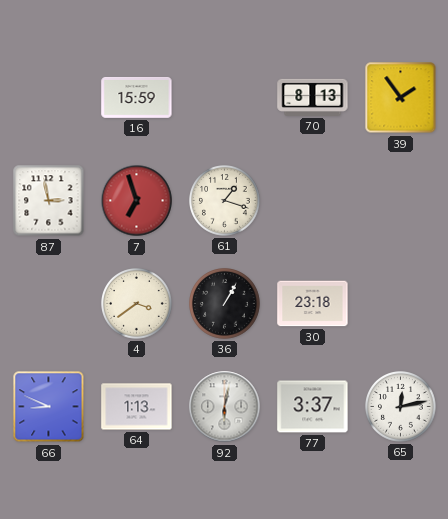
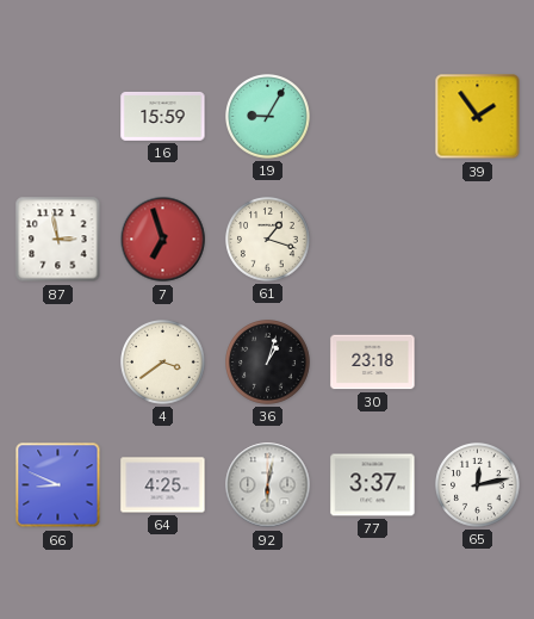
19: none -> 9:05 (268, 117)
70: 8:13 -> none (313, 97)
36: 1:05 -> 1:03 (268, 363)
64: 1:13 -> 4:25 (163, 485)
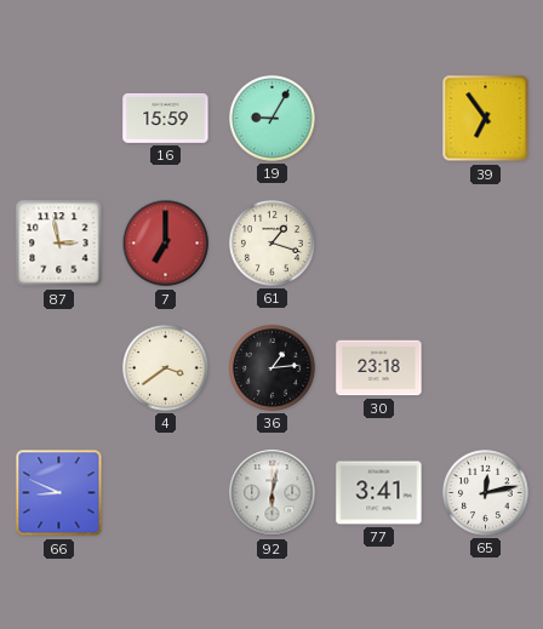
39: 1:54 -> 6:54 (486, 119)
7: 6:57 -> 7:00 (166, 244)
36: 1:03 -> 1:14 (273, 368)
64: 4:25 -> none (163, 485)
77: 3:37 -> 3:41 (379, 493)
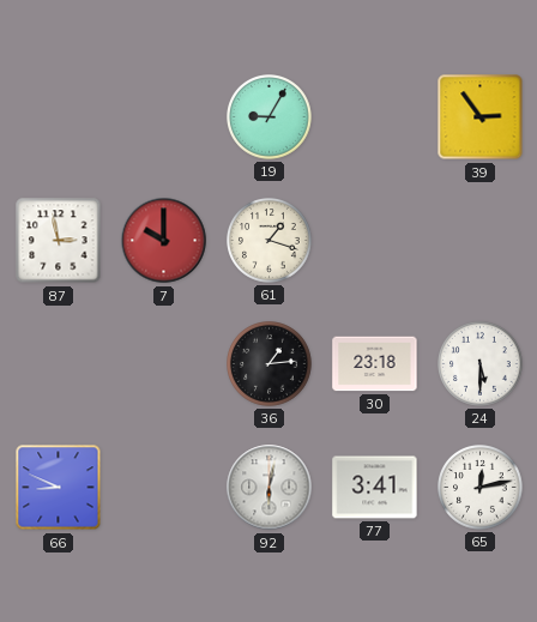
16: 15:59 -> none (166, 118)
39: 6:54 -> 2:54 (481, 117)
7: 7:00 -> 10:00 (164, 241)
4: 3:39 -> none (166, 368)
24: none -> 5:30 (481, 364)
